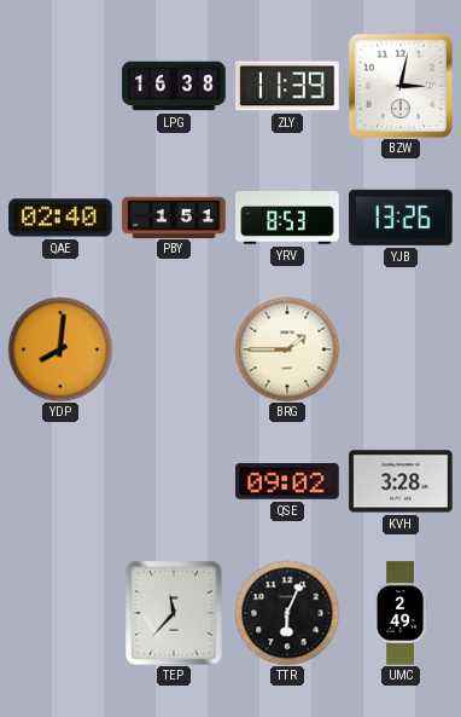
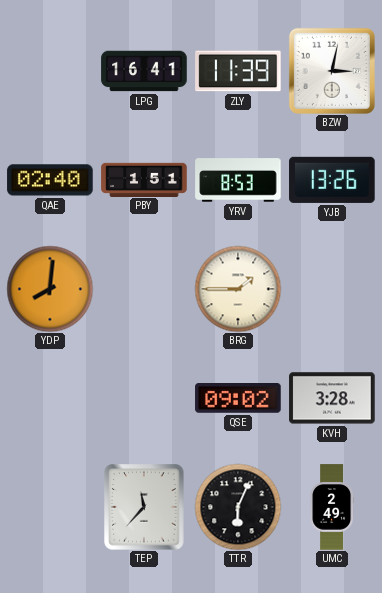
LPG: 16:38 -> 16:41 (144, 71)
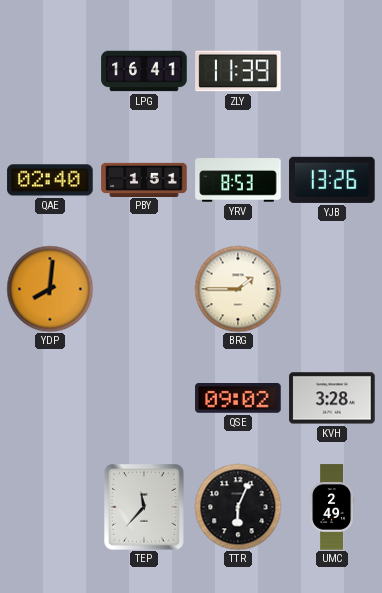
BZW: 3:02 -> none (332, 71)
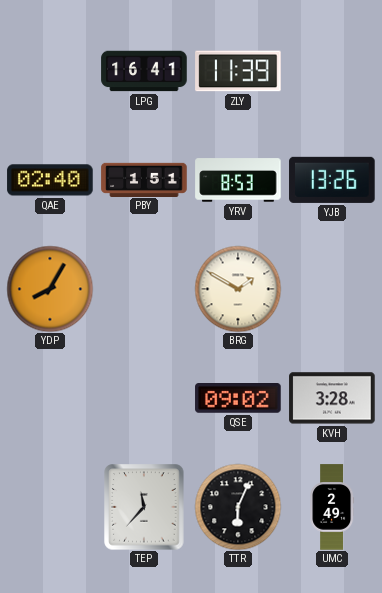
YDP: 8:01 -> 8:05 (50, 289)
BRG: 1:45 -> 1:50 (238, 289)
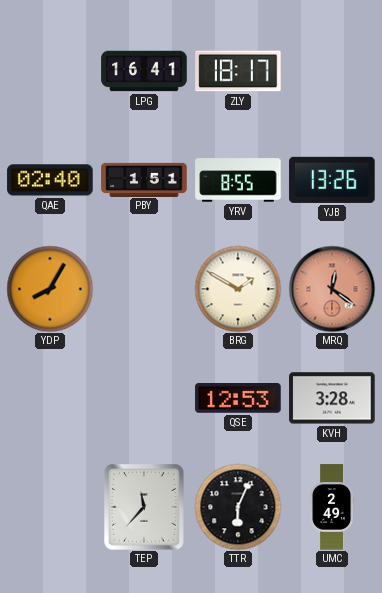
ZLY: 11:39 -> 18:17 (238, 71)
YRV: 8:53 -> 8:55 (238, 180)
MRQ: none -> 12:21 (332, 289)
QSE: 09:02 -> 12:53 (238, 398)
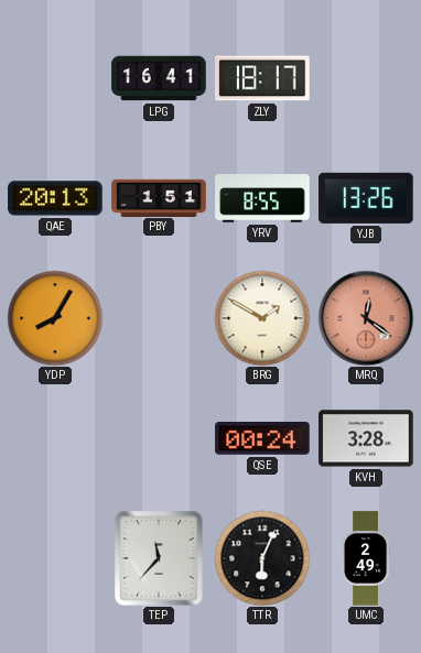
QAE: 02:40 -> 20:13 (55, 198)
QSE: 12:53 -> 00:24 (262, 438)
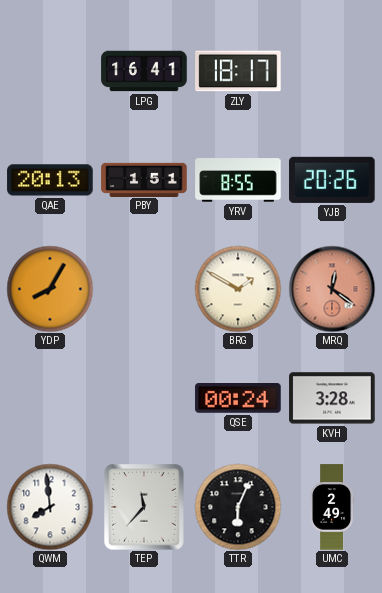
YJB: 13:26 -> 20:26 (332, 180)
QWM: none -> 7:59 (50, 507)
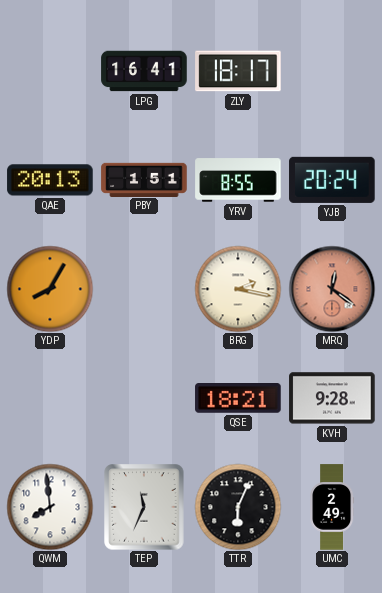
YJB: 20:26 -> 20:24 (332, 180)
BRG: 1:50 -> 2:17 (238, 289)
QSE: 00:24 -> 18:21 (238, 398)
KVH: 3:28 -> 9:28 (332, 398)
TEP: 11:37 -> 11:34 (144, 507)
